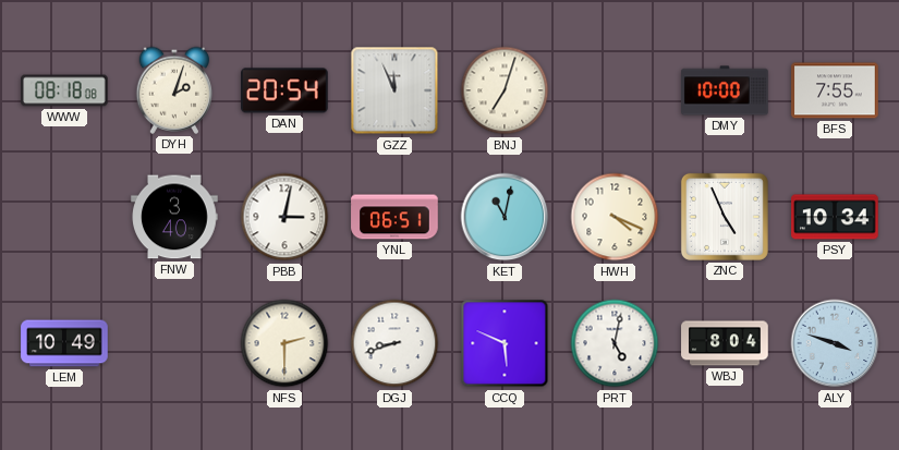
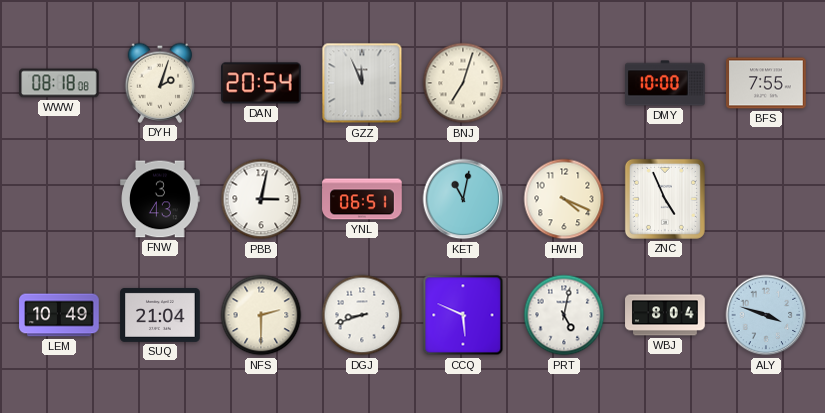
FNW: 3:40 -> 3:43 (160, 199)
PSY: 10:34 -> none (835, 217)
SUQ: none -> 21:04 (160, 315)
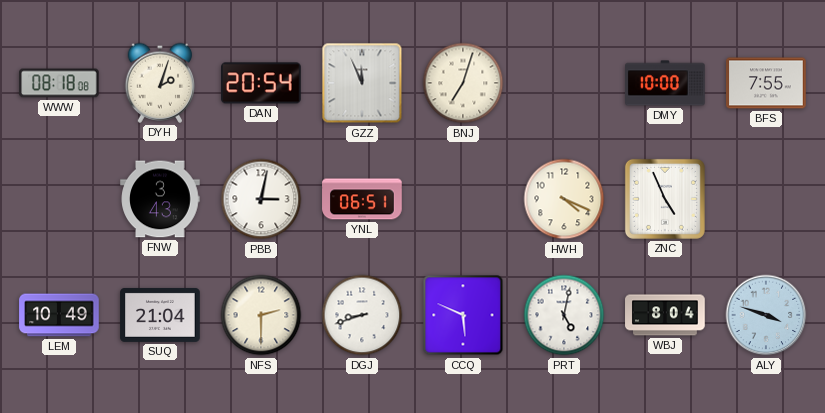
KET: 11:02 -> none (463, 199)
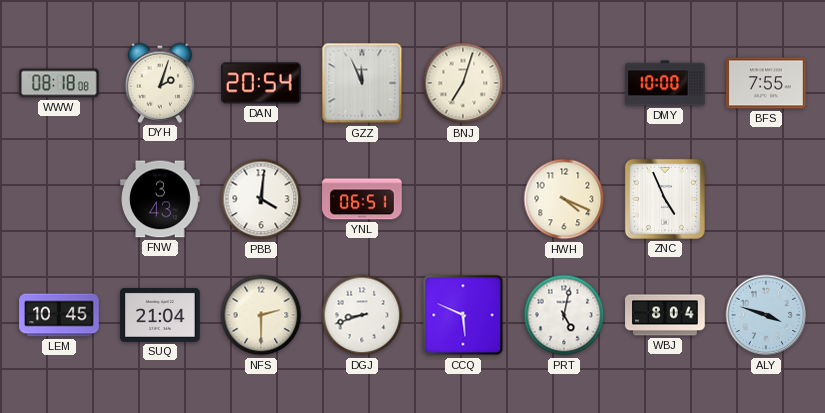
PBB: 3:02 -> 4:01 (261, 199)
LEM: 10:49 -> 10:45 (59, 315)
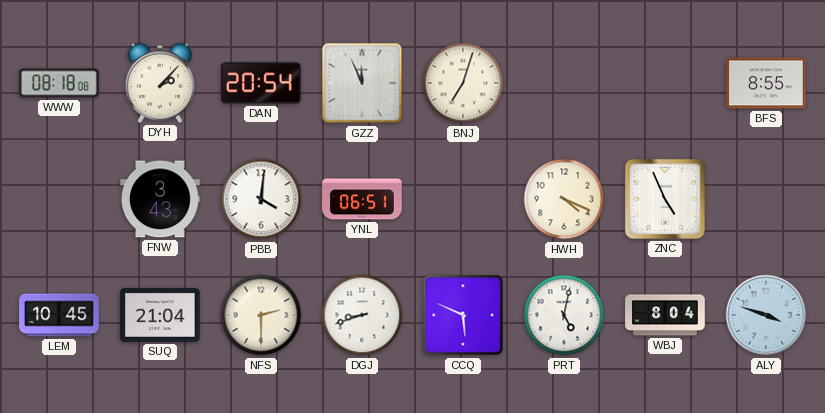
DYH: 2:03 -> 2:07 (160, 83)
DMY: 10:00 -> none (665, 83)
BFS: 7:55 -> 8:55 (766, 83)
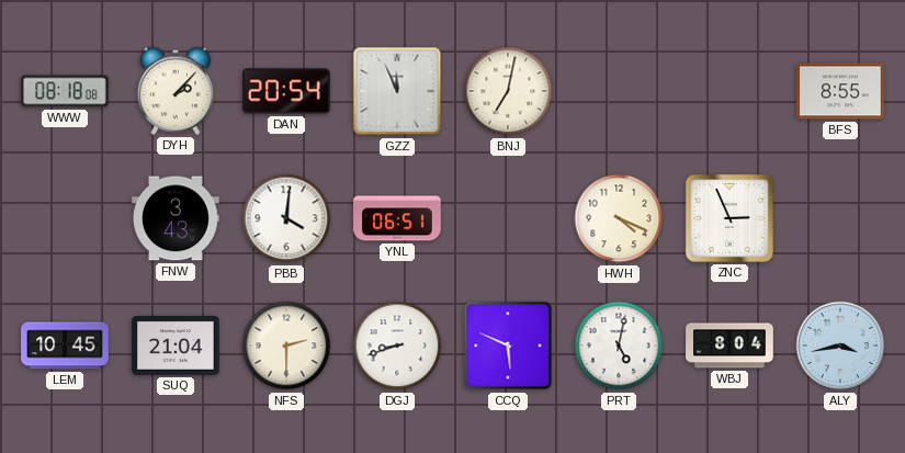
BNJ: 7:03 -> 7:02 (508, 91)
ZNC: 4:56 -> 2:56 (729, 218)
ALY: 3:48 -> 3:43 (840, 346)
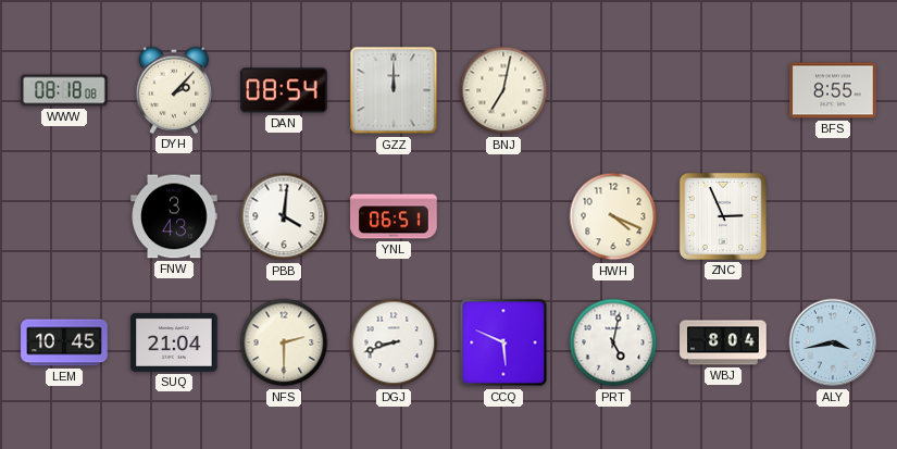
DAN: 20:54 -> 08:54 (284, 90)
GZZ: 11:56 -> 12:00 (394, 90)
